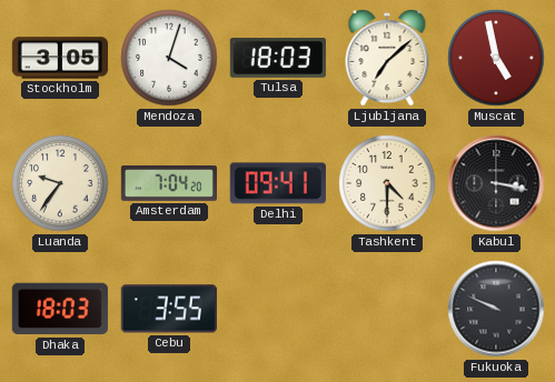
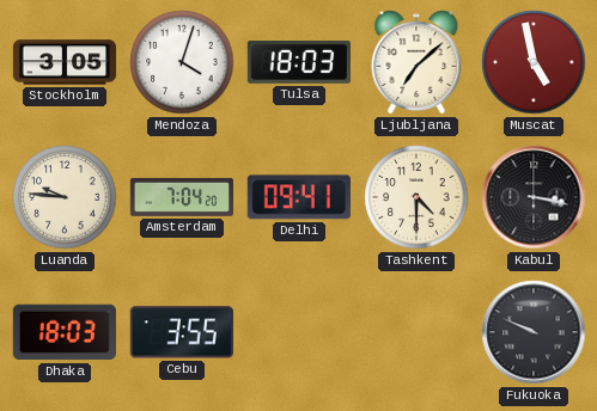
Luanda: 9:36 -> 9:46 (65, 197)
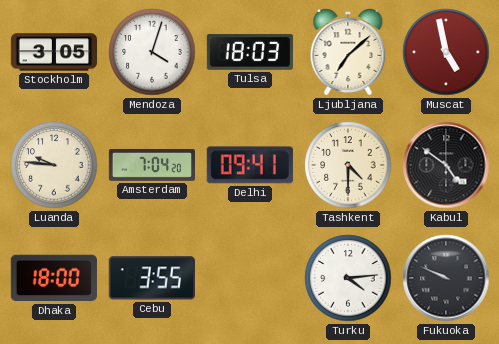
Kabul: 3:17 -> 4:51 (446, 165)
Dhaka: 18:03 -> 18:00 (54, 278)
Turku: none -> 4:14 (348, 278)
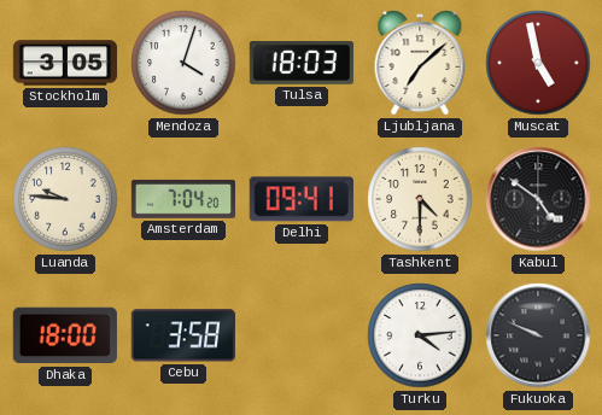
Cebu: 3:55 -> 3:58 (183, 335)
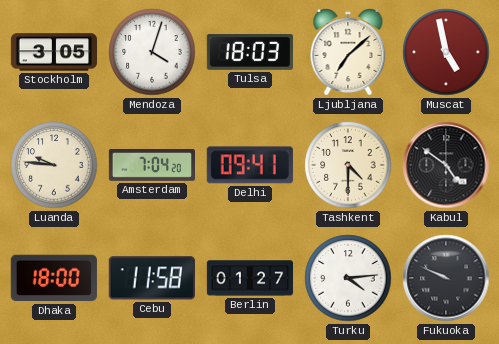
Cebu: 3:58 -> 11:58 (152, 278)
Berlin: none -> 01:27 (249, 278)
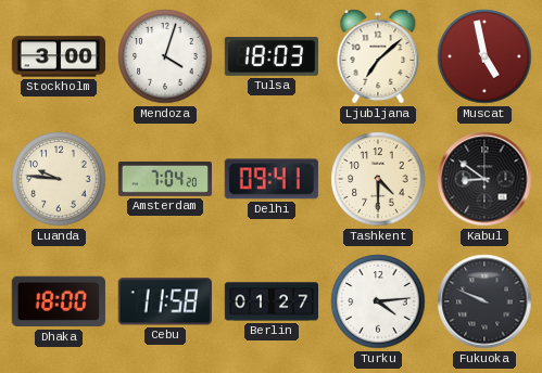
Stockholm: 3:05 -> 3:00 (58, 56)
Kabul: 4:51 -> 8:51 (484, 179)
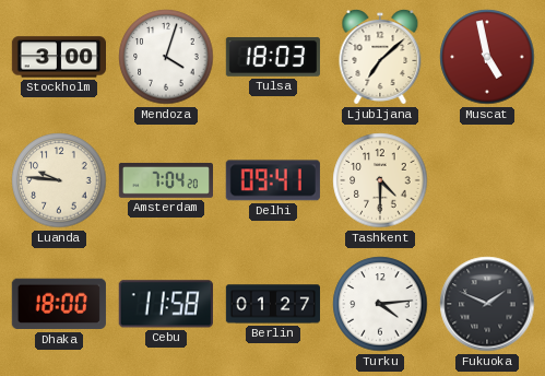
Kabul: 8:51 -> none (484, 179)
Fukuoka: 9:49 -> 1:49 (487, 304)
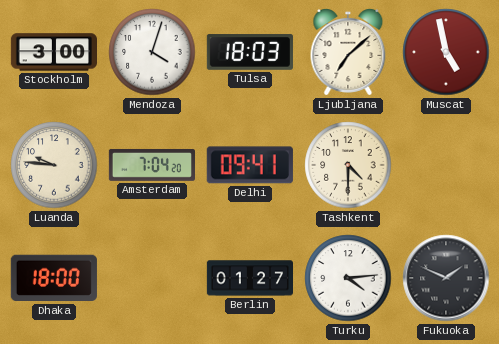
Cebu: 11:58 -> none (166, 304)
